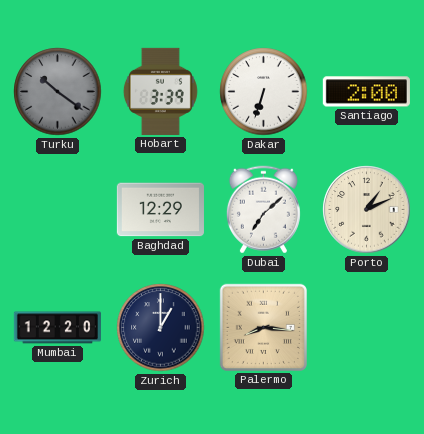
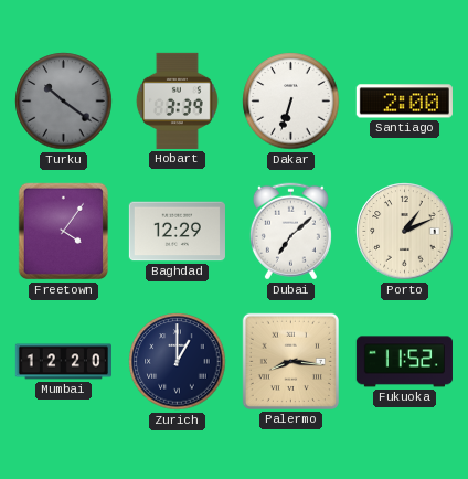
Freetown: none -> 4:06 (64, 232)
Fukuoka: none -> 11:52 (404, 362)
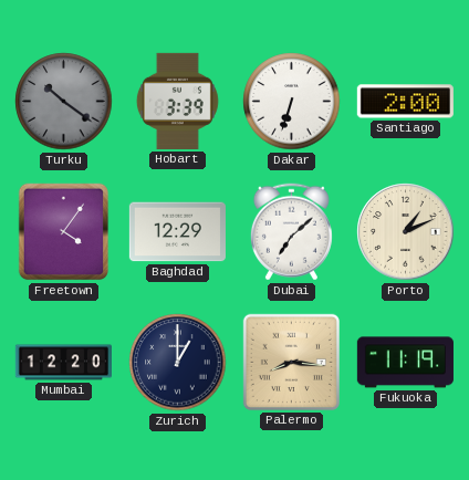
Fukuoka: 11:52 -> 11:19 (405, 363)
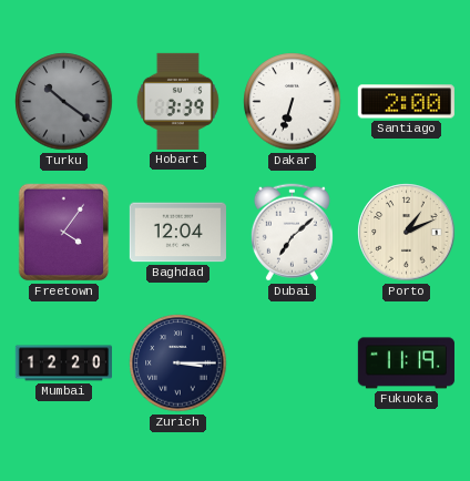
Baghdad: 12:29 -> 12:04 (177, 233)
Zurich: 1:00 -> 3:15 (178, 364)
Palermo: 8:16 -> none (291, 362)
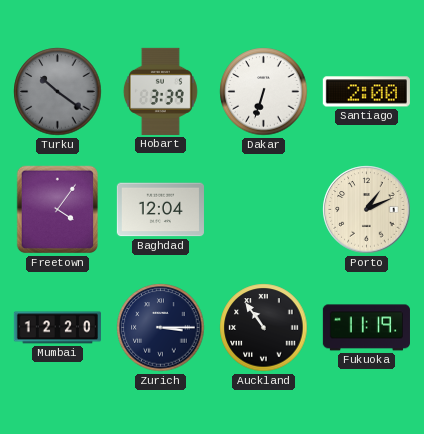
Dubai: 7:08 -> none (292, 233)
Auckland: none -> 10:54 (264, 328)
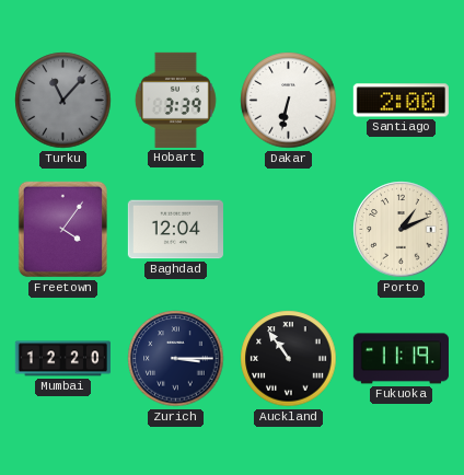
Turku: 10:21 -> 11:07 (63, 101)
Dakar: 6:33 -> 6:32 (289, 101)
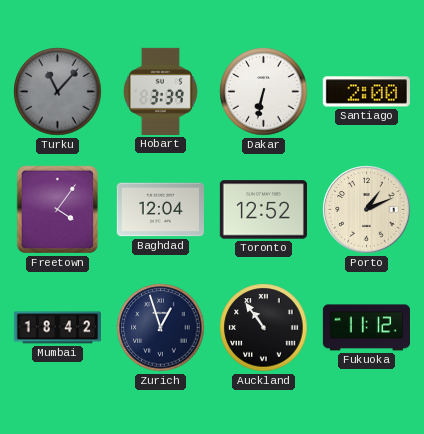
Toronto: none -> 12:52 (263, 210)
Mumbai: 12:20 -> 18:42 (57, 328)
Zurich: 3:15 -> 12:57 (161, 328)
Fukuoka: 11:19 -> 11:12 (366, 328)
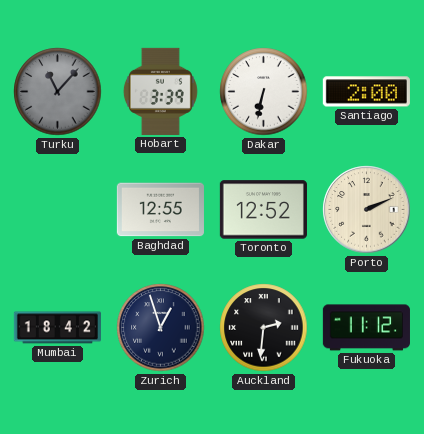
Freetown: 4:06 -> none (58, 210)
Baghdad: 12:04 -> 12:55 (160, 210)
Porto: 1:11 -> 2:11 (367, 210)
Auckland: 10:54 -> 2:31 (264, 328)
